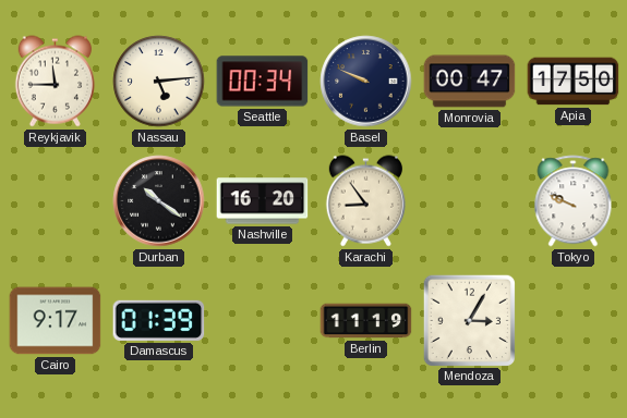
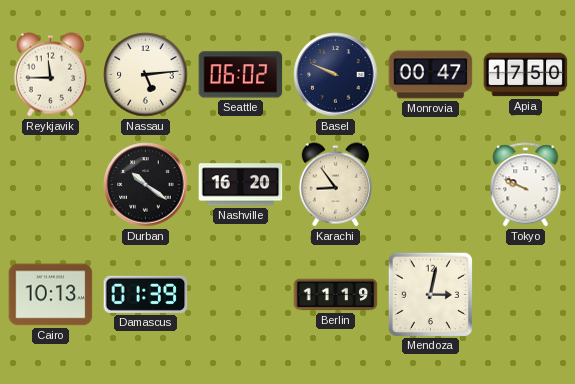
Seattle: 00:34 -> 06:02 (241, 75)
Cairo: 9:17 -> 10:13 (51, 295)
Mendoza: 3:05 -> 3:02 (430, 294)
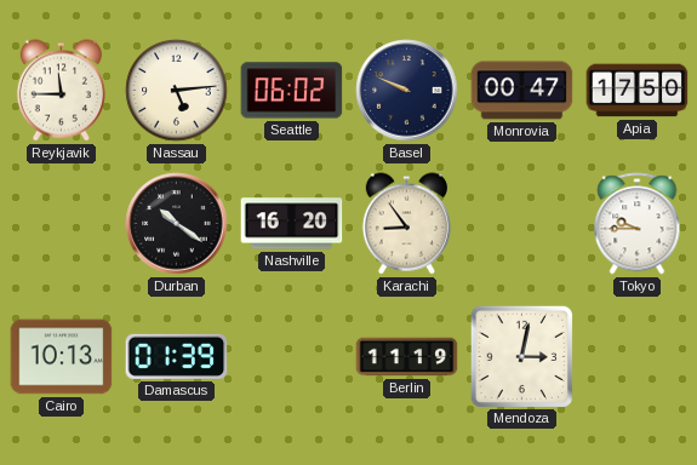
Tokyo: 9:49 -> 9:45 (638, 224)
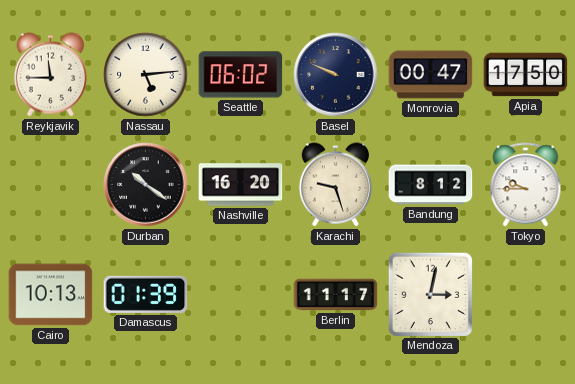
Karachi: 8:54 -> 9:27 (335, 185)
Bandung: none -> 8:12 (431, 185)
Berlin: 11:19 -> 11:17 (336, 295)
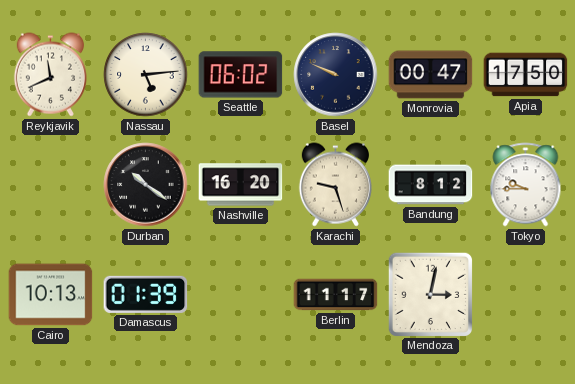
Reykjavik: 11:45 -> 11:41 (50, 75)
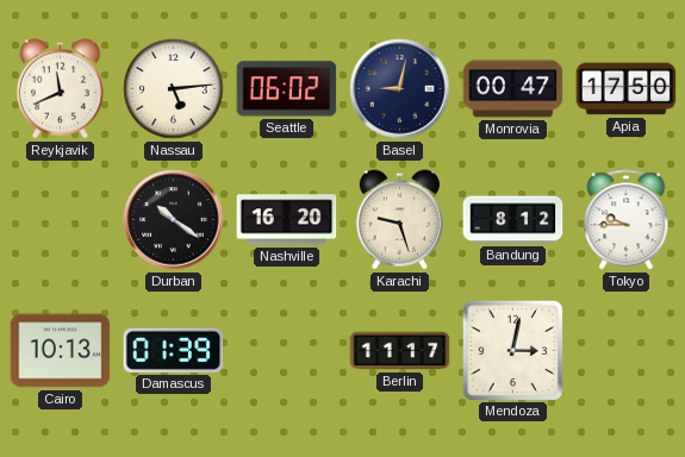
Basel: 9:49 -> 9:02 (400, 89)
